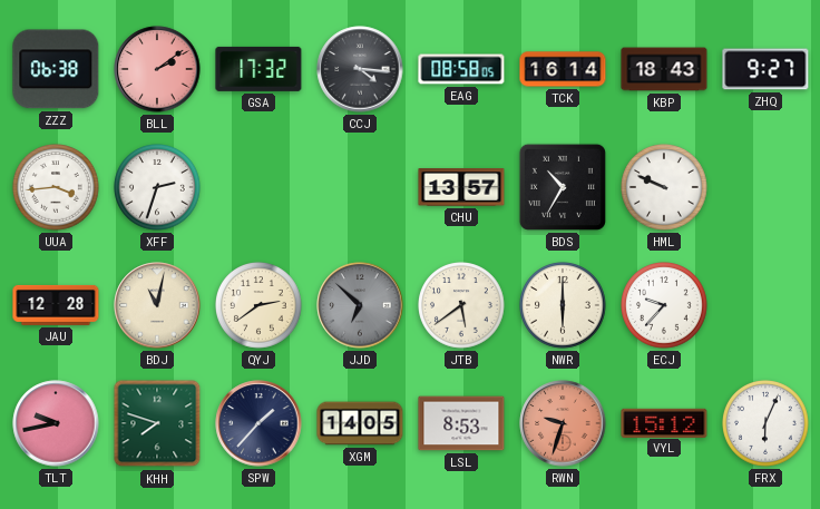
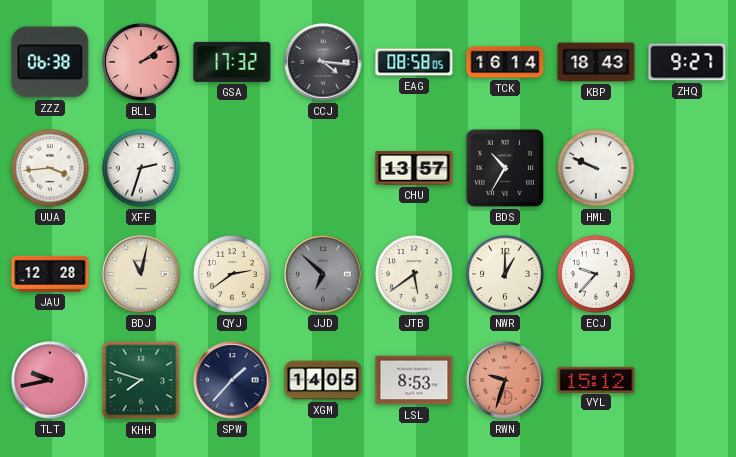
NWR: 6:00 -> 1:00 (506, 275)
FRX: 6:04 -> none (767, 424)
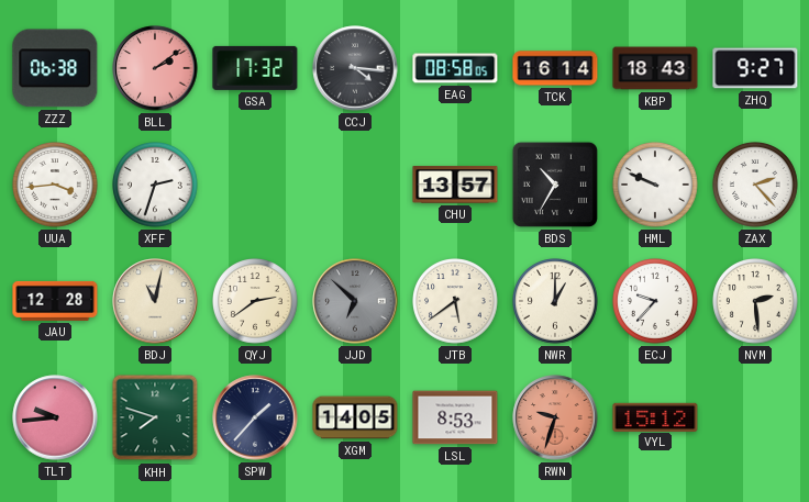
ZAX: none -> 2:23 (756, 186)
NVM: none -> 2:29 (756, 302)
TLT: 9:43 -> 9:44 (55, 417)
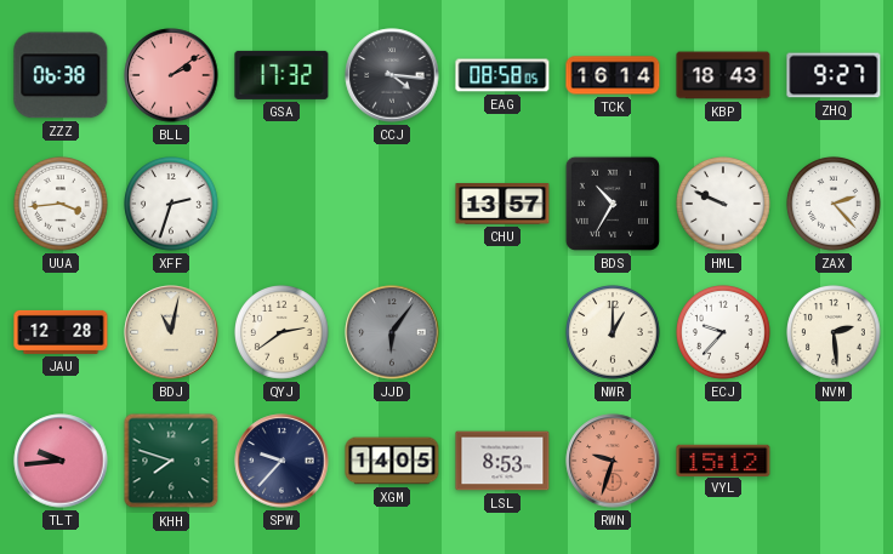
JJD: 6:52 -> 6:06 (392, 332)
JTB: 5:39 -> none (456, 302)
SPW: 1:37 -> 9:37 (281, 461)
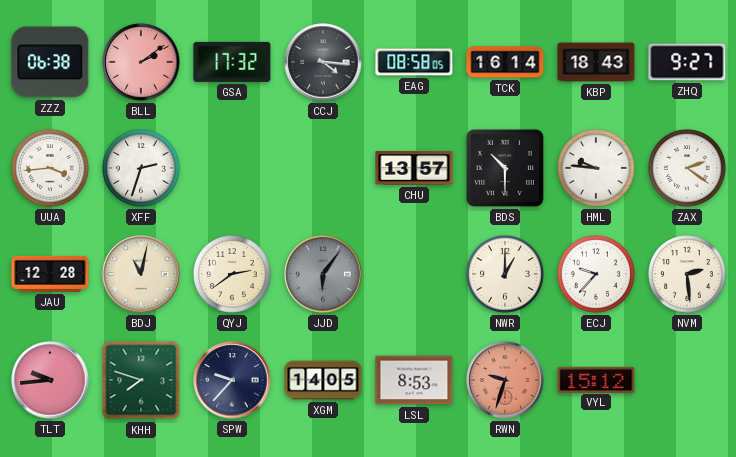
BDS: 10:35 -> 10:30 (505, 168)
HML: 9:49 -> 9:46 (597, 169)
ZAX: 2:23 -> 2:21 (688, 169)
